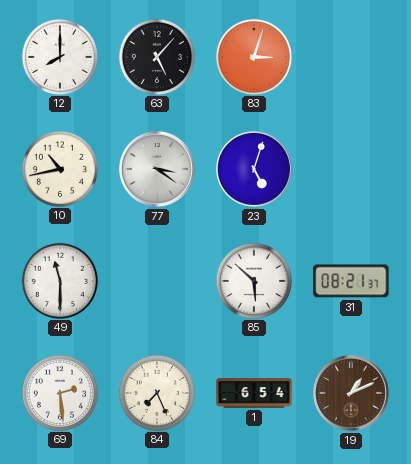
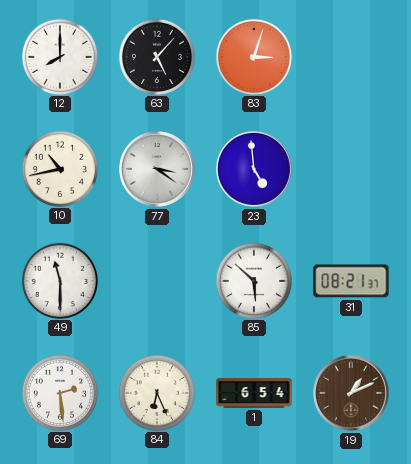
23: 5:03 -> 4:59 (254, 169)
84: 7:26 -> 6:26 (156, 392)
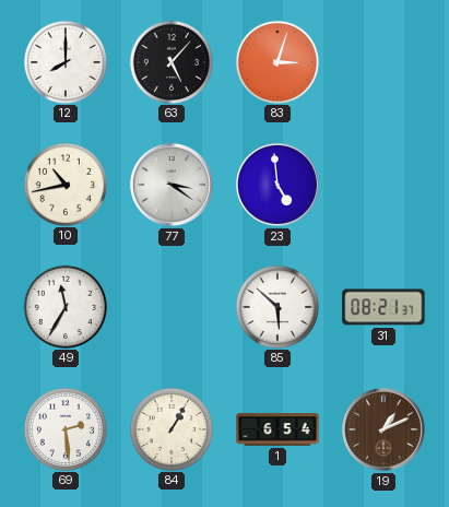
49: 11:30 -> 11:35 (64, 306)
84: 6:26 -> 1:05 (170, 428)
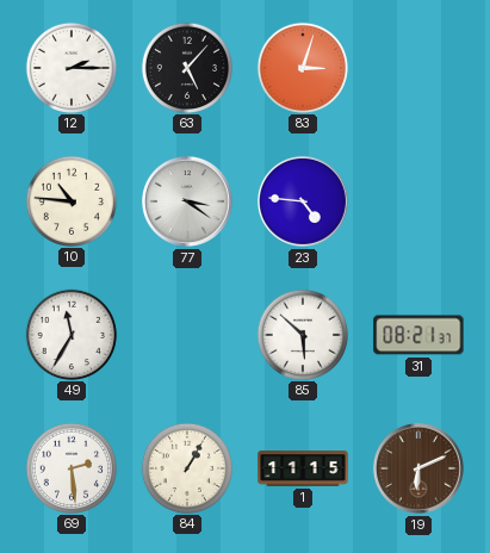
12: 8:00 -> 2:15 (70, 67)
10: 10:43 -> 10:46 (70, 200)
23: 4:59 -> 4:46 (303, 201)
1: 6:54 -> 11:15 (303, 468)
19: 1:11 -> 6:11 (418, 468)
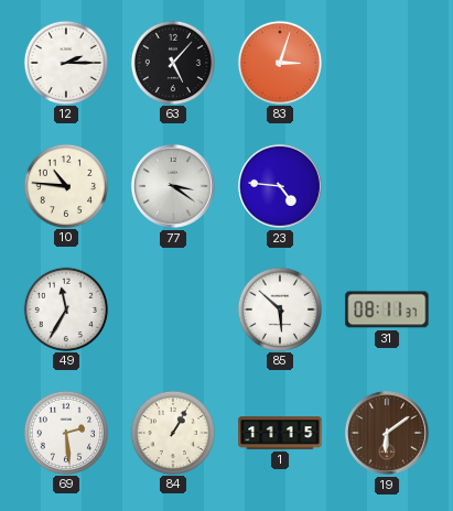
31: 08:21 -> 08:11 (387, 309)
19: 6:11 -> 6:09 (387, 433)
